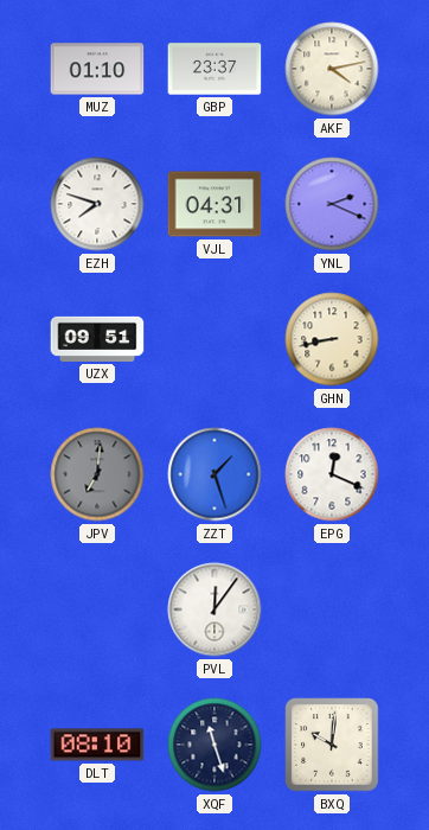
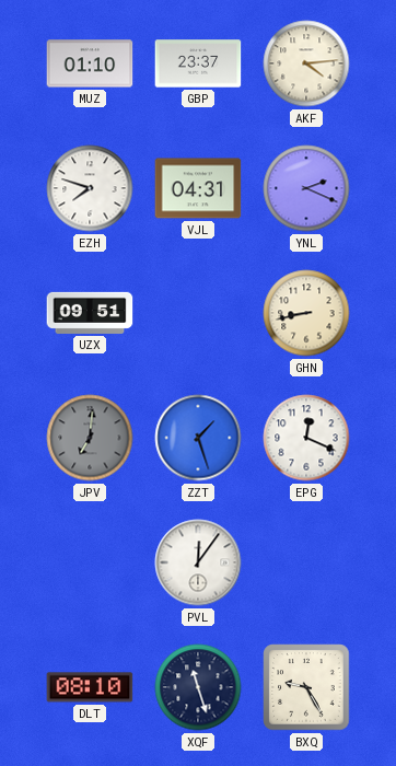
AKF: 4:13 -> 4:14 (306, 63)
BXQ: 10:01 -> 9:25 (306, 687)
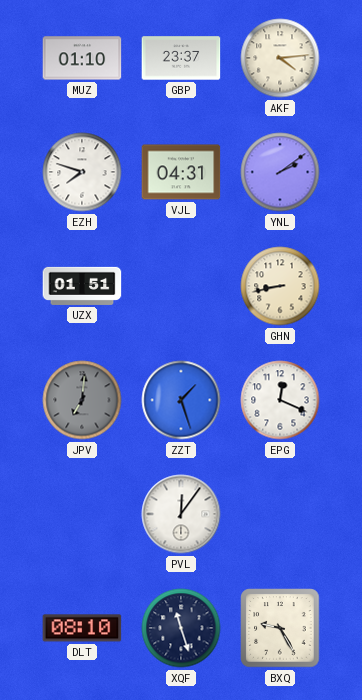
YNL: 2:19 -> 2:09 (280, 172)
UZX: 09:51 -> 01:51 (82, 286)
